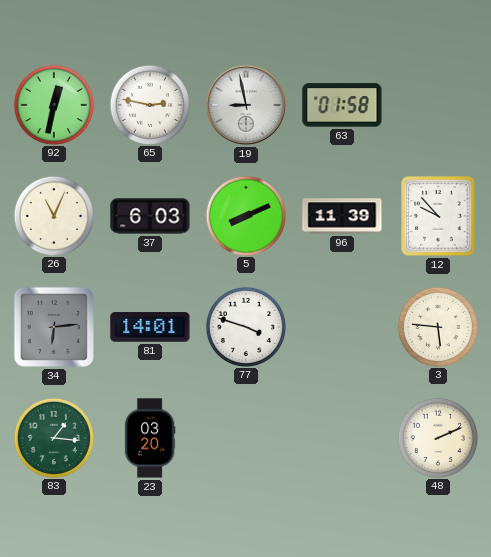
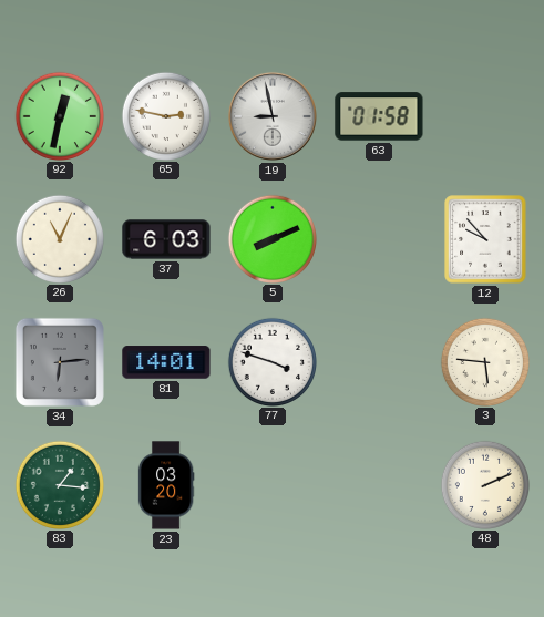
96: 11:39 -> none (342, 216)
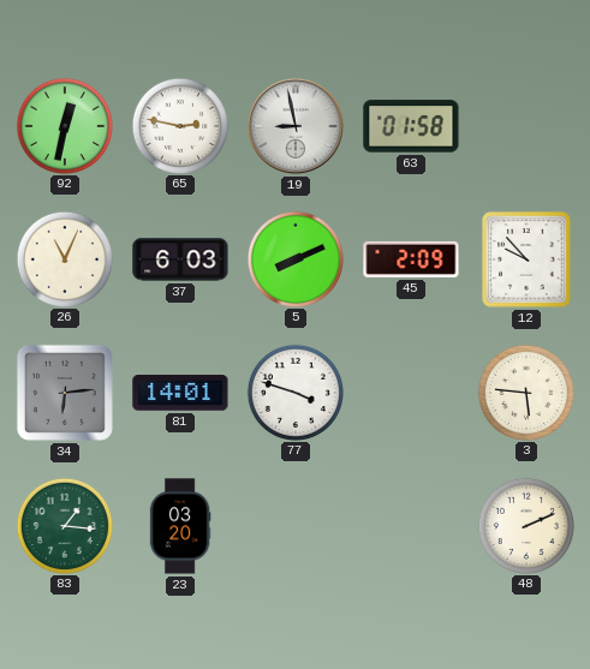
45: none -> 2:09 (411, 259)
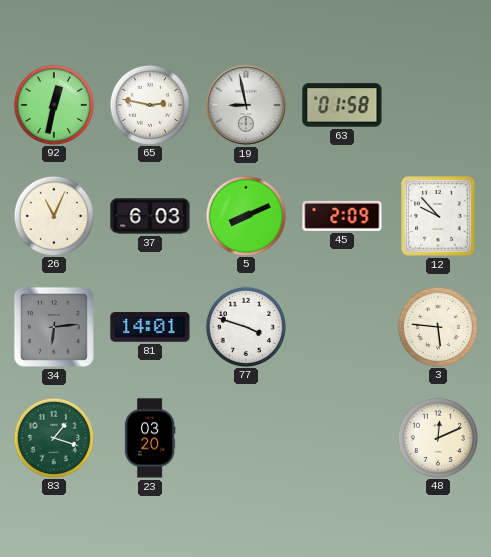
83: 1:16 -> 1:18 (53, 437)
48: 2:11 -> 12:11 (437, 437)
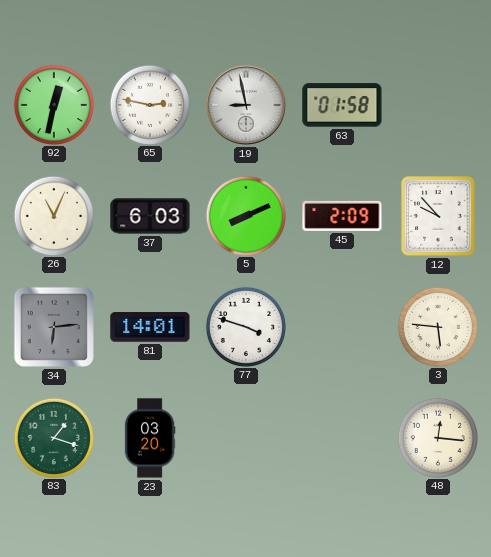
48: 12:11 -> 12:16 (437, 437)
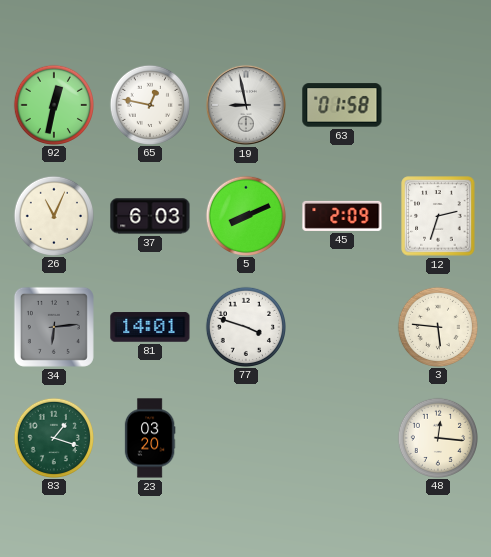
65: 2:47 -> 12:47 (149, 104)
12: 9:53 -> 2:33 (438, 216)
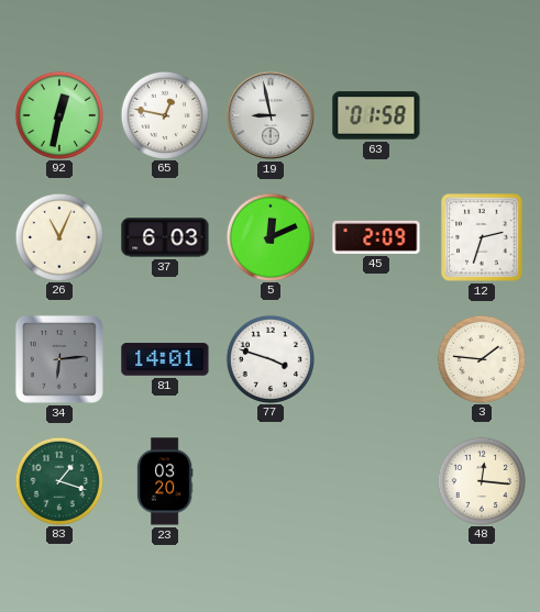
5: 8:11 -> 12:11 (269, 236)
3: 5:46 -> 1:46 (481, 358)
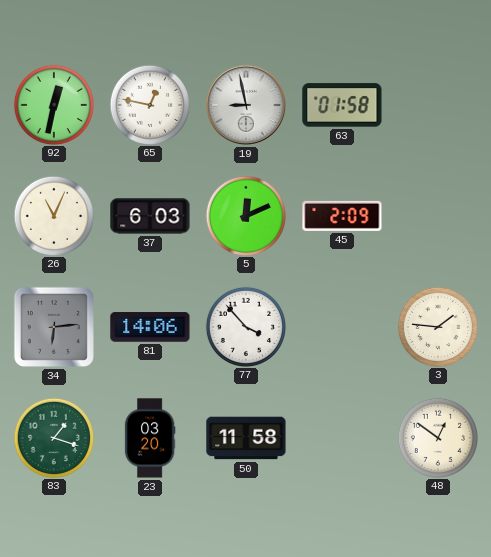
12: 2:33 -> none (482, 237)
81: 14:01 -> 14:06 (150, 327)
77: 3:48 -> 3:53 (245, 326)
50: none -> 11:58 (246, 438)
48: 12:16 -> 12:51 (437, 437)
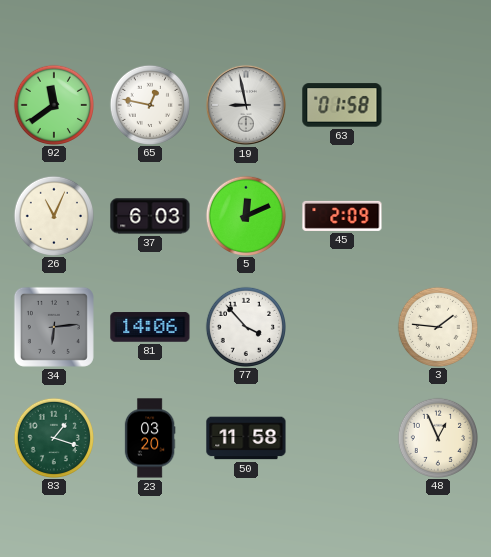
92: 12:32 -> 11:39 (53, 104)
48: 12:51 -> 12:56 (437, 437)
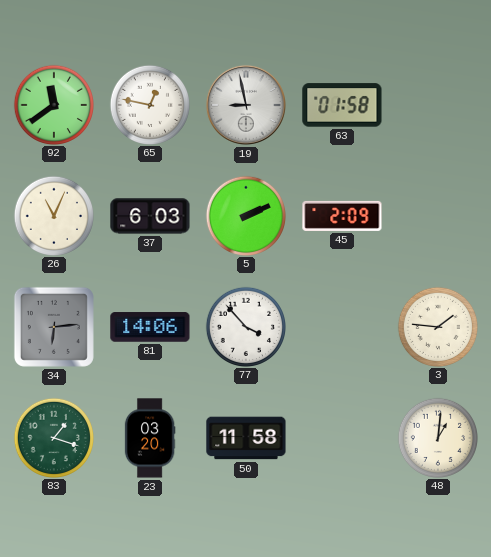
5: 12:11 -> 2:11 (245, 215)
48: 12:56 -> 1:01 (437, 437)
